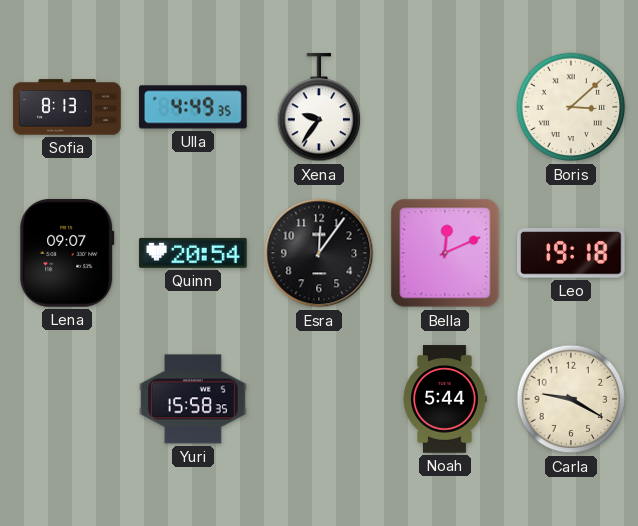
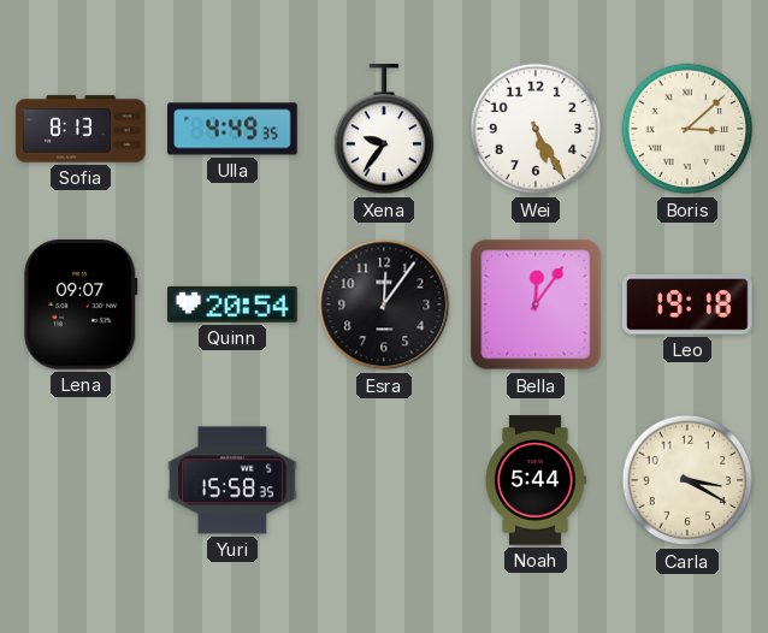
Wei: none -> 5:25 (536, 129)
Bella: 12:11 -> 12:06 (536, 304)
Carla: 9:20 -> 3:20 (687, 480)
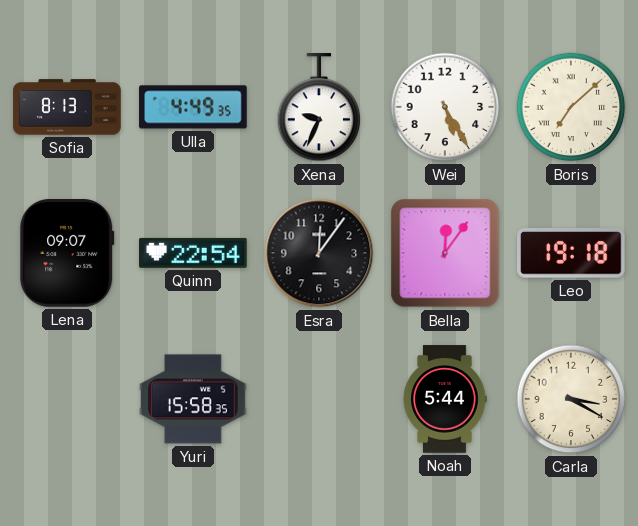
Xena: 9:36 -> 9:34 (319, 108)
Boris: 3:08 -> 7:08 (571, 107)
Quinn: 20:54 -> 22:54 (193, 253)
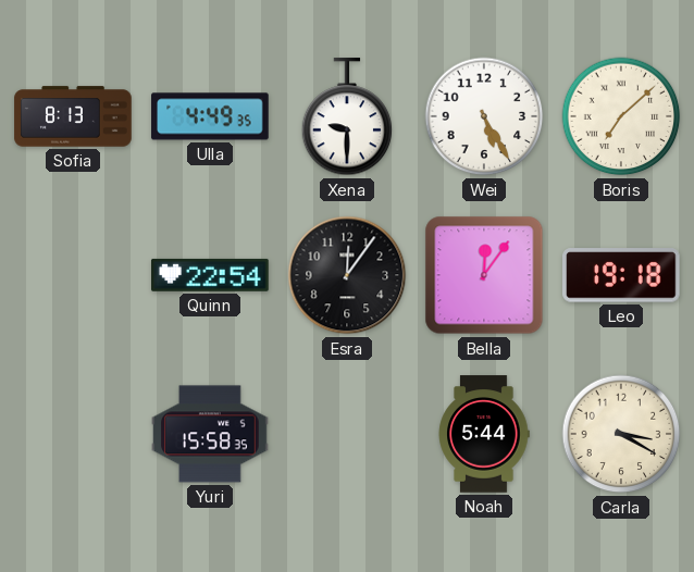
Xena: 9:34 -> 9:30 (347, 117)
Lena: 09:07 -> none (67, 253)
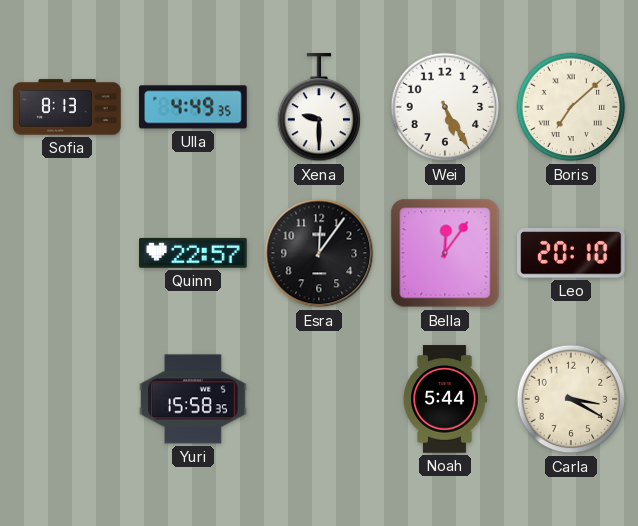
Quinn: 22:54 -> 22:57 (193, 253)
Leo: 19:18 -> 20:10 (572, 253)
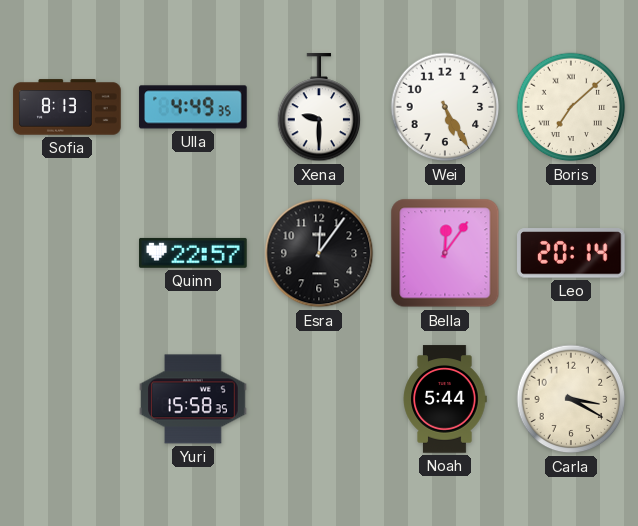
Leo: 20:10 -> 20:14 (572, 253)
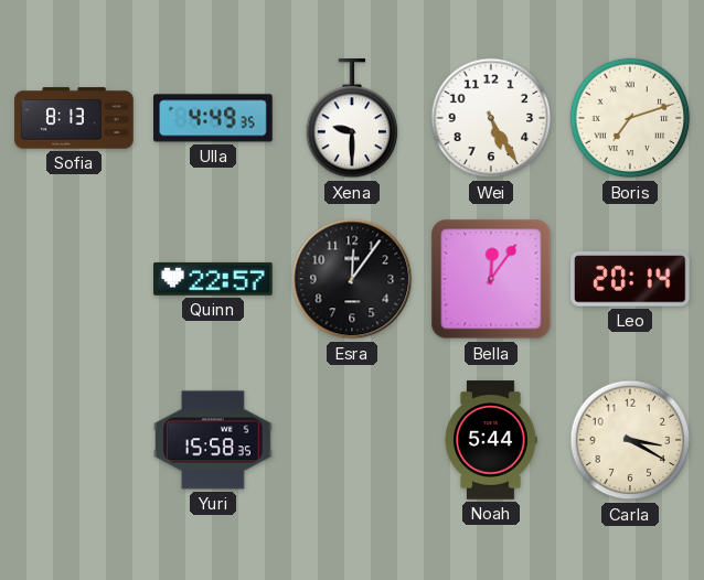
Boris: 7:08 -> 7:12 (630, 118)
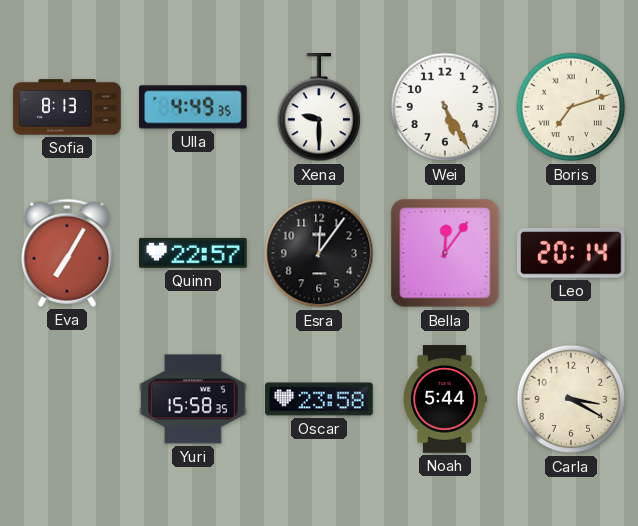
Eva: none -> 7:05 (67, 253)
Oscar: none -> 23:58 (319, 399)
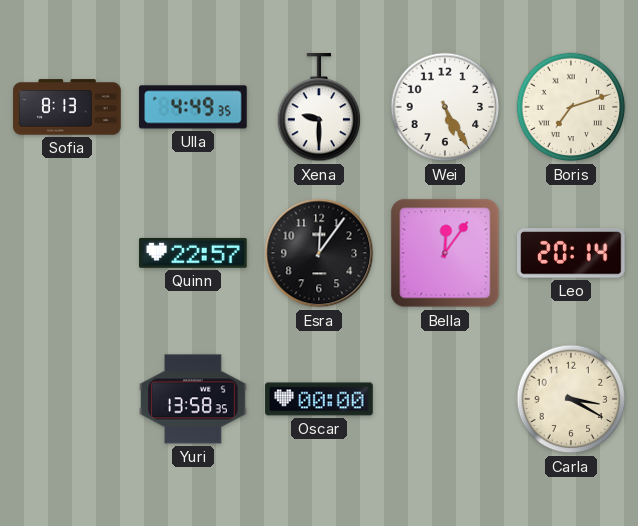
Eva: 7:05 -> none (67, 253)
Yuri: 15:58 -> 13:58 (193, 399)
Oscar: 23:58 -> 00:00 (319, 399)
Noah: 5:44 -> none (445, 399)
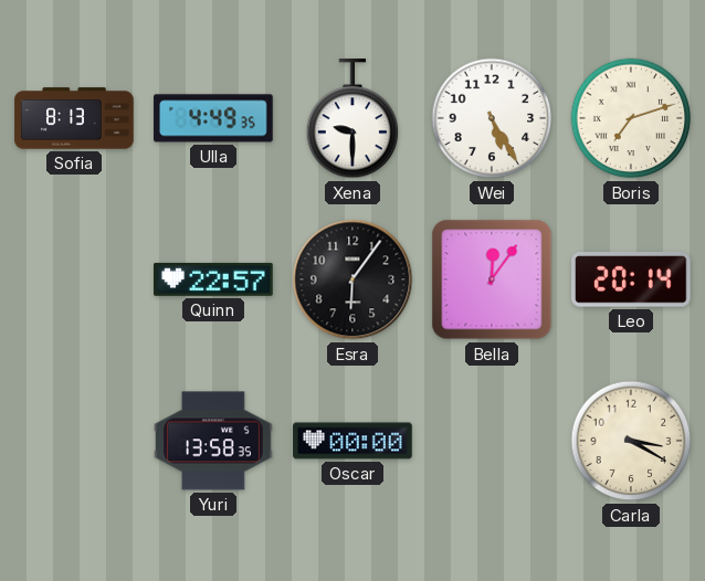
Esra: 12:06 -> 6:06 (352, 279)
